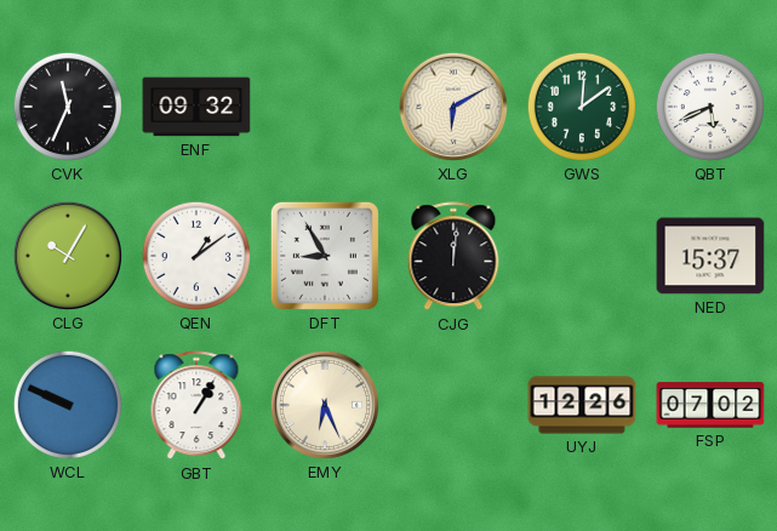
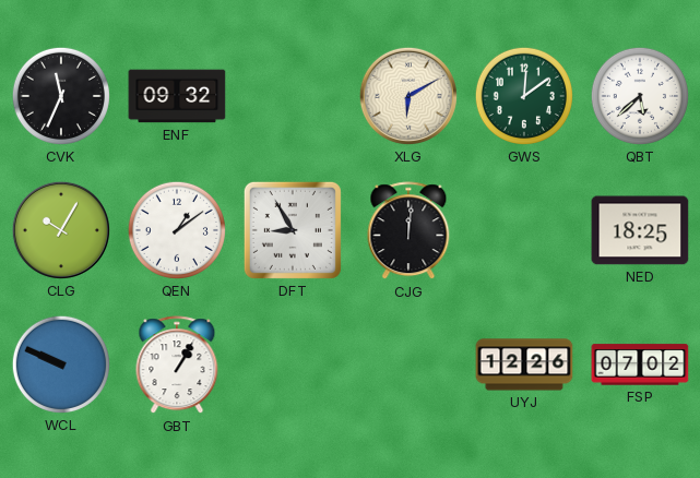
QBT: 5:41 -> 5:38 (640, 96)
NED: 15:37 -> 18:25 (640, 230)
EMY: 6:26 -> none (325, 405)
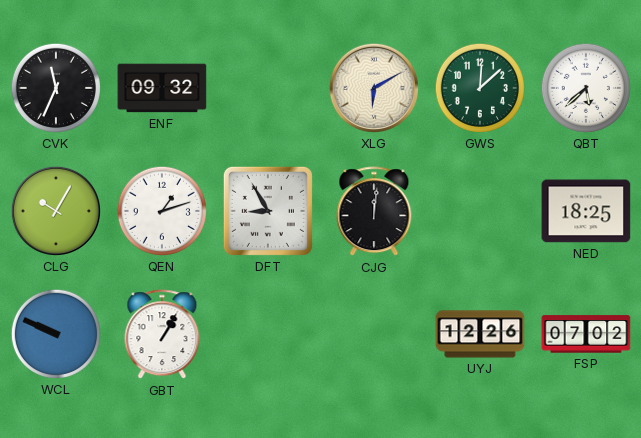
GWS: 12:09 -> 12:08 (480, 88)
QEN: 1:09 -> 1:12 (162, 211)
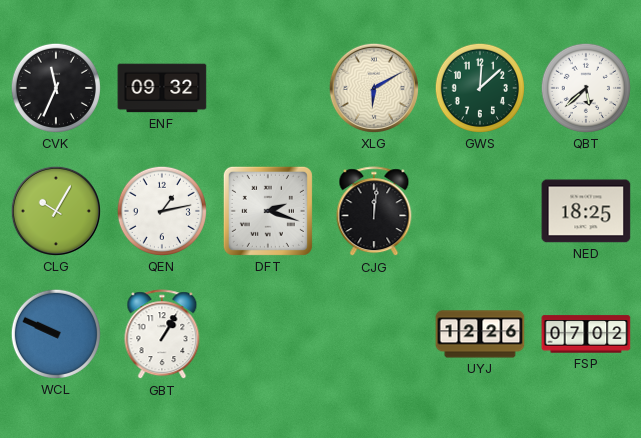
QEN: 1:12 -> 1:13 (162, 211)
DFT: 8:55 -> 2:18 (268, 211)
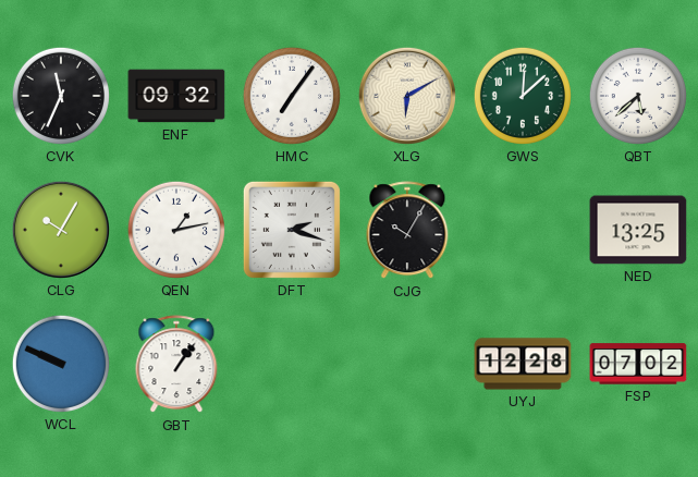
HMC: none -> 7:06 (292, 96)
CJG: 12:01 -> 10:05 (407, 231)
NED: 18:25 -> 13:25 (638, 230)
GBT: 1:05 -> 1:06 (176, 365)
UYJ: 12:26 -> 12:28 (523, 364)
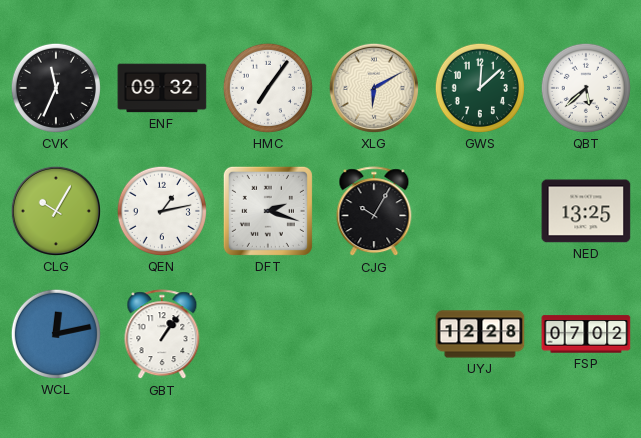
WCL: 9:49 -> 12:13 (56, 334)
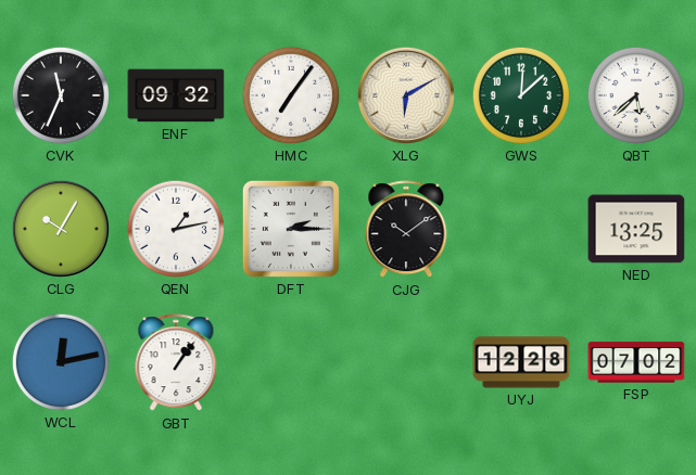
DFT: 2:18 -> 2:15 (291, 229)
CJG: 10:05 -> 10:09 (406, 230)
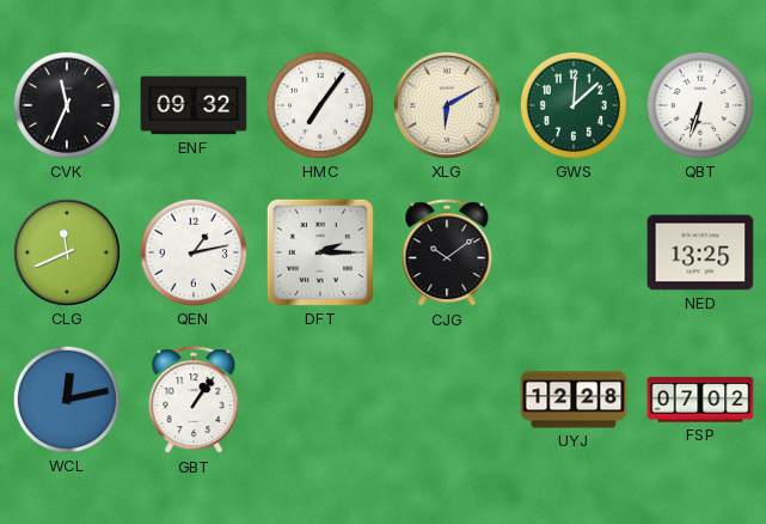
QBT: 5:38 -> 6:33 (700, 105)
CLG: 10:05 -> 11:41 (67, 252)
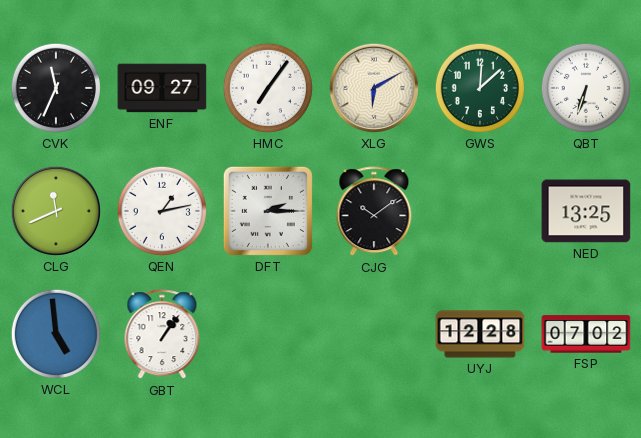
ENF: 09:32 -> 09:27 (162, 88)
WCL: 12:13 -> 4:59 (56, 334)
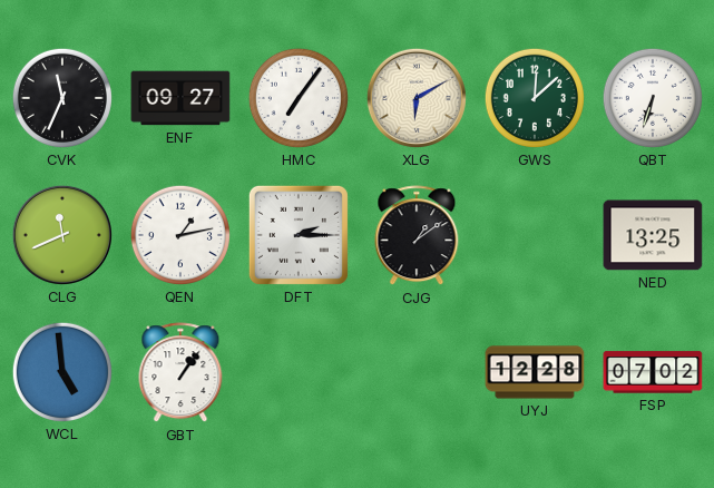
CJG: 10:09 -> 1:09 (417, 236)
